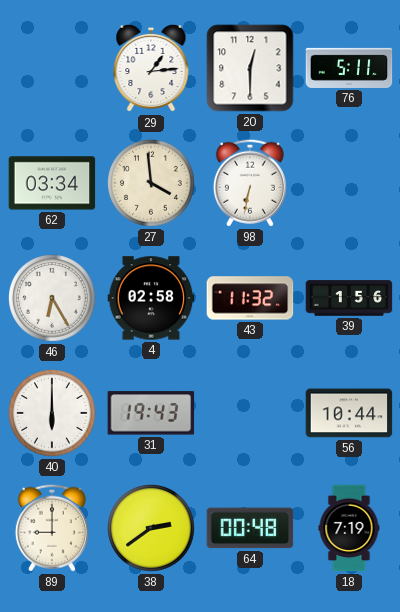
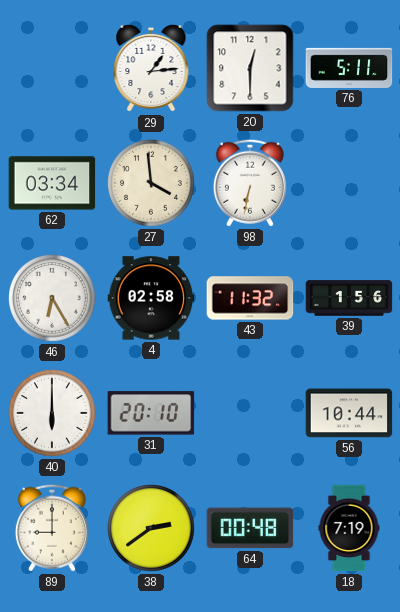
31: 19:43 -> 20:10 (151, 413)
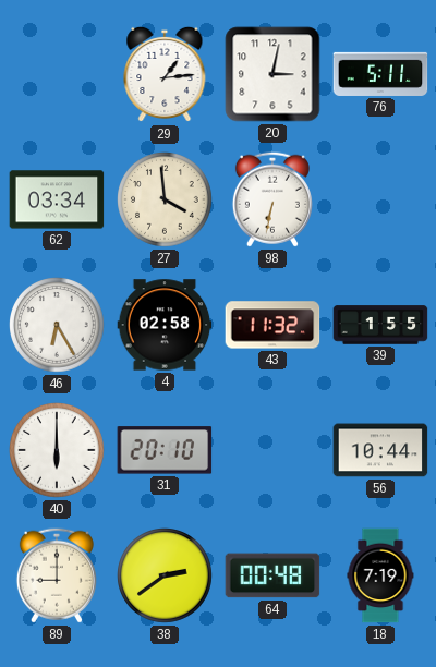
20: 12:30 -> 3:02 (272, 74)
39: 1:56 -> 1:55 (380, 325)
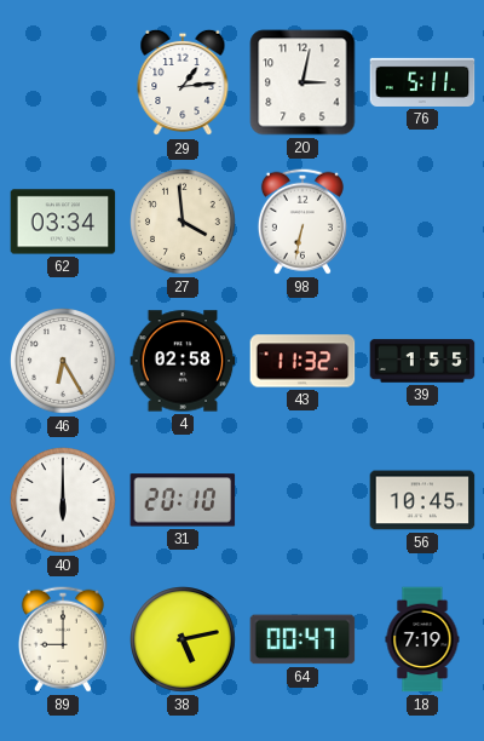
56: 10:44 -> 10:45 (422, 500)
38: 2:39 -> 5:13 (184, 641)
64: 00:48 -> 00:47 (302, 639)
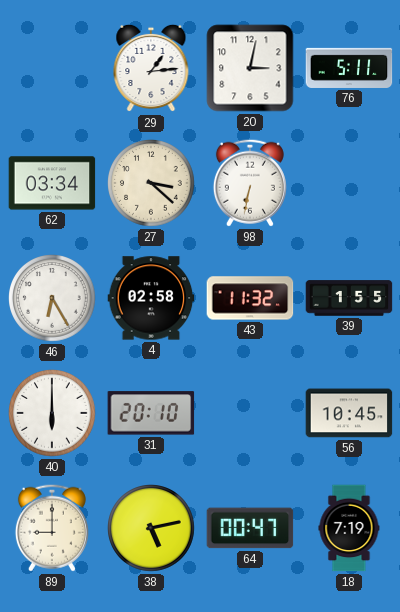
27: 3:59 -> 3:22 (152, 184)
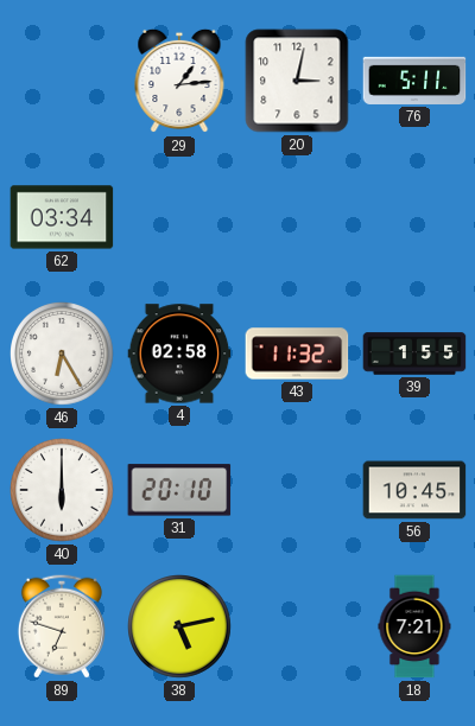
27: 3:22 -> none (152, 184)
98: 6:32 -> none (250, 183)
89: 9:00 -> 6:48 (62, 626)
64: 00:47 -> none (250, 528)
18: 7:19 -> 7:21 (414, 626)
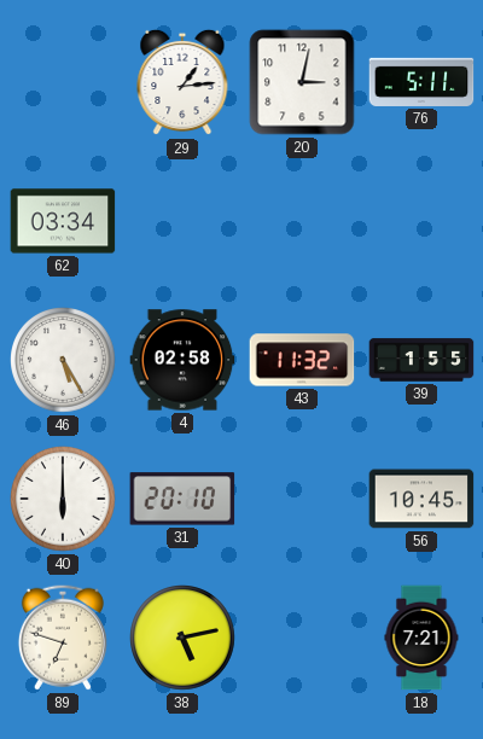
46: 6:25 -> 5:25 (64, 361)
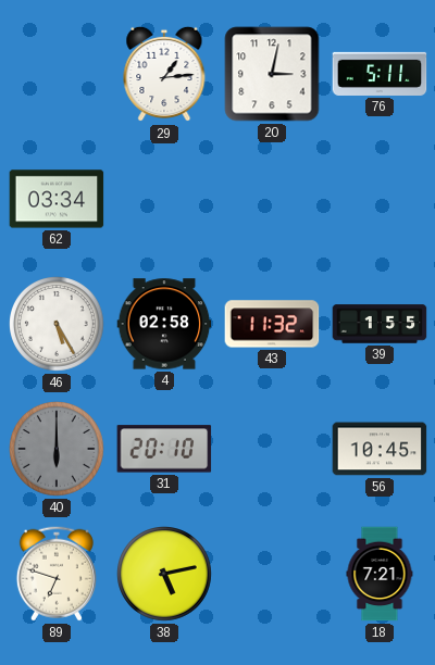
40 dial: white -> grey (58, 450)
